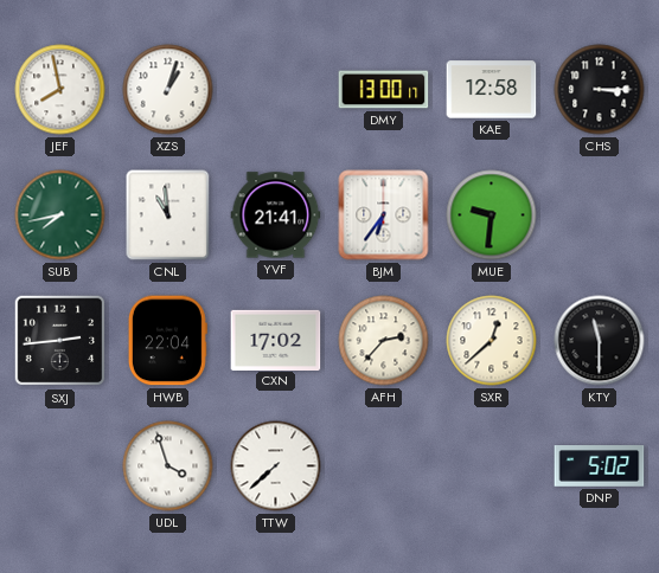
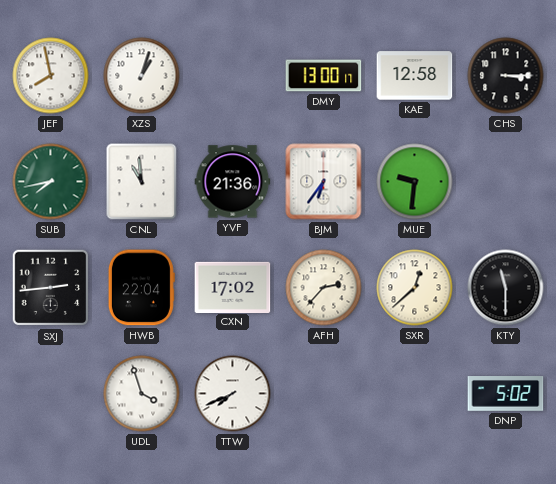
YVF: 21:41 -> 21:36 (233, 182)
TTW: 7:38 -> 7:41 (233, 394)
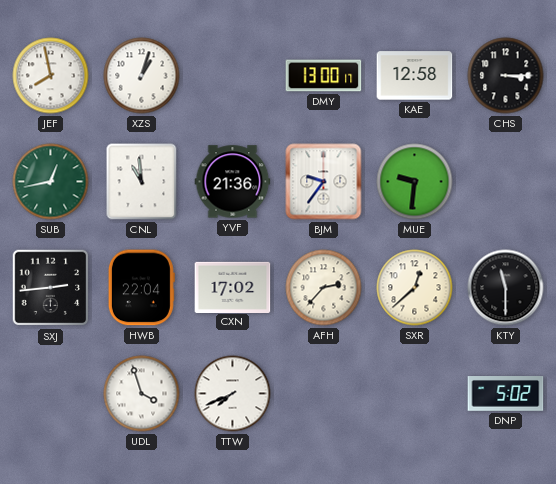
SUB: 7:43 -> 12:43 (51, 182)
BJM: 6:36 -> 9:36 (324, 182)
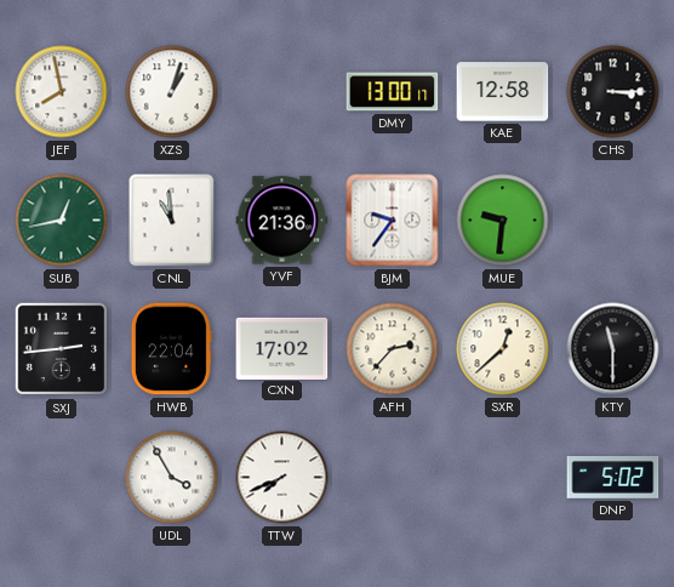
UDL: 3:57 -> 3:55 (172, 478)
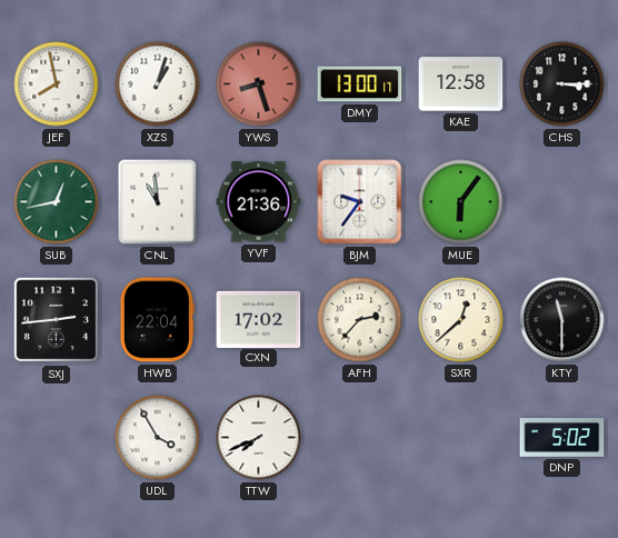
YWS: none -> 8:27 (259, 84)
MUE: 9:31 -> 6:06 (461, 202)
